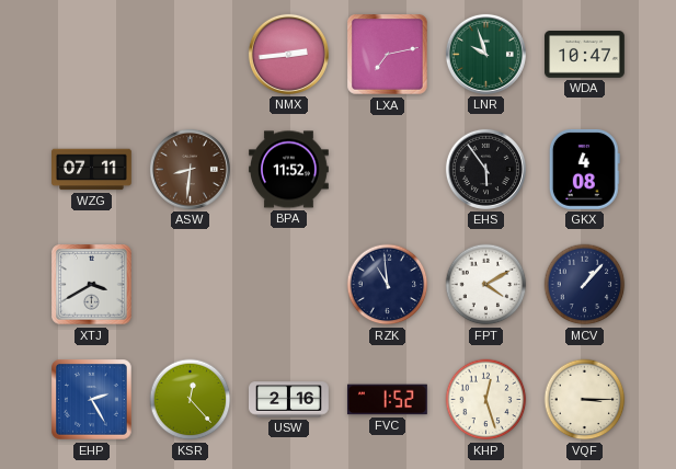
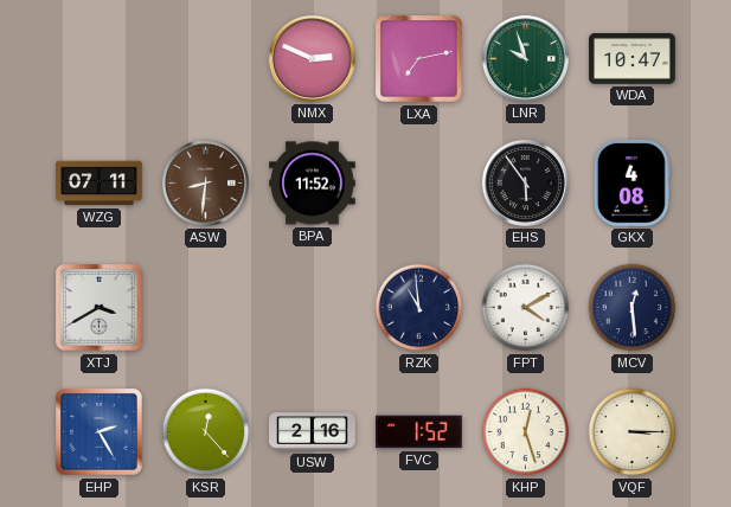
NMX: 2:44 -> 2:49 (312, 58)
MCV: 1:07 -> 12:29 (633, 308)
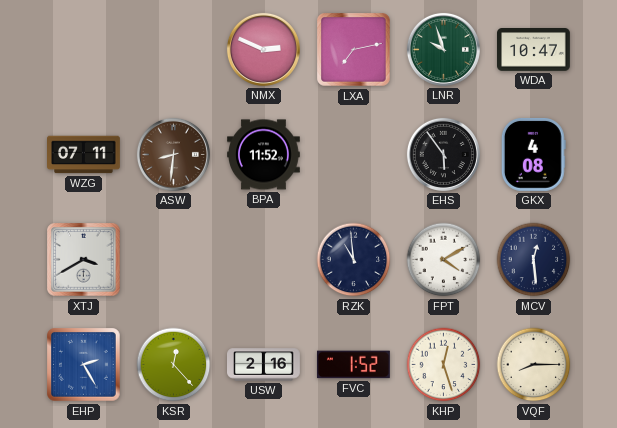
VQF: 3:15 -> 8:15 (534, 365)
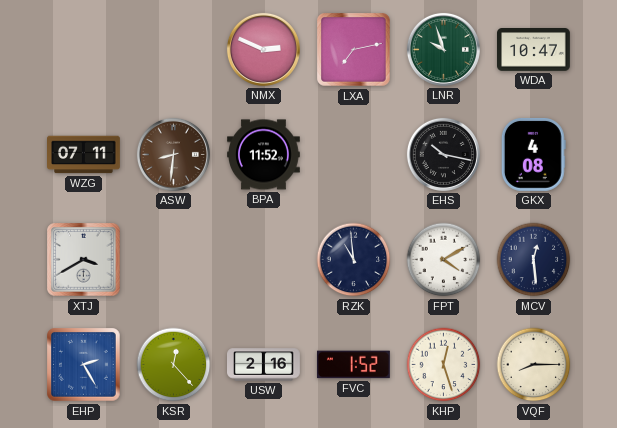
EHS: 5:54 -> 10:17 (443, 154)
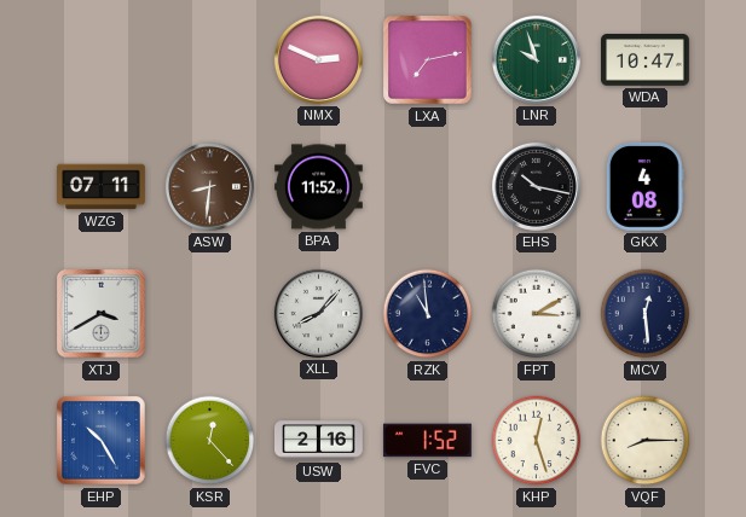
XLL: none -> 8:07 (318, 313)
FPT: 4:10 -> 3:10 (537, 314)
EHP: 2:25 -> 10:25 (102, 441)
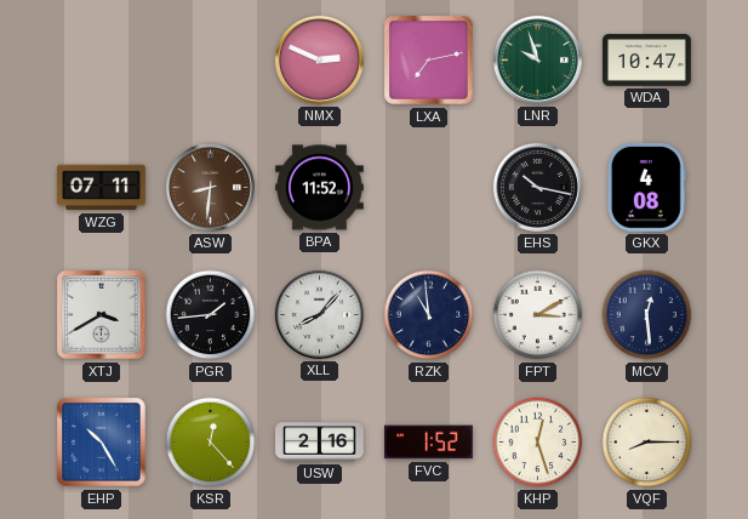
PGR: none -> 1:44 (211, 315)
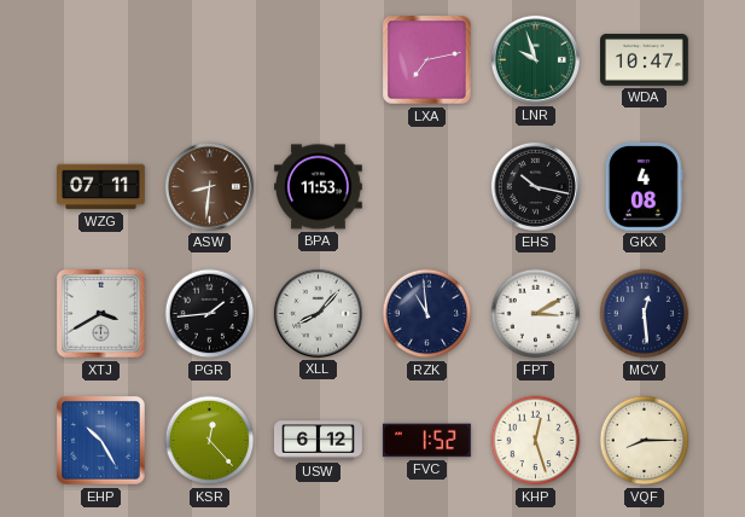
NMX: 2:49 -> none (319, 59)
BPA: 11:52 -> 11:53 (319, 187)
USW: 2:16 -> 6:12 (319, 441)
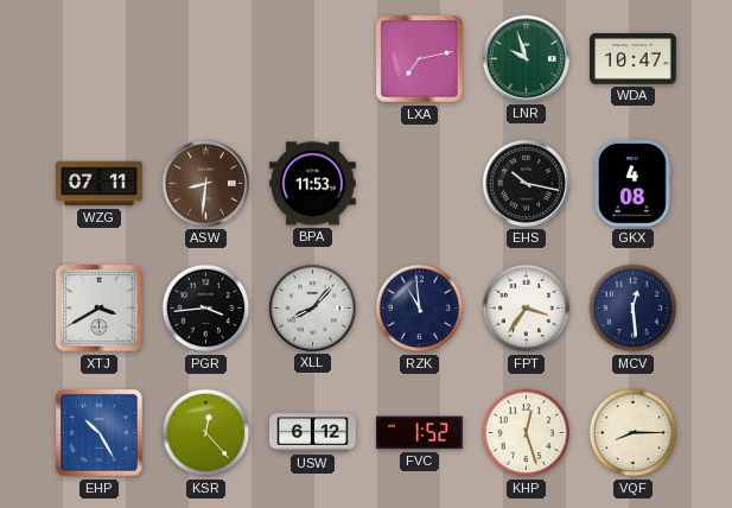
PGR: 1:44 -> 3:44 (206, 309)
FPT: 3:10 -> 3:36 (527, 309)
